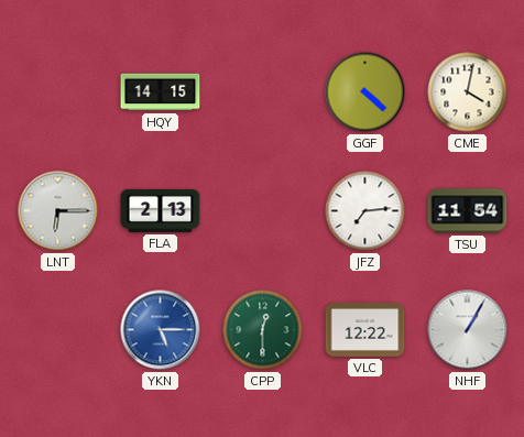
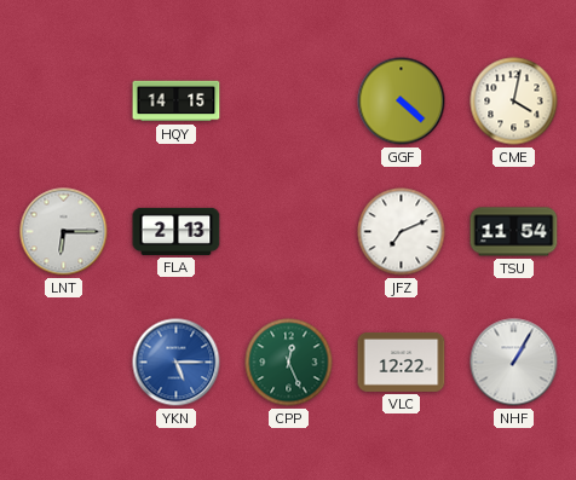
JFZ: 7:14 -> 7:11 (402, 232)
CPP: 12:30 -> 12:26 (289, 363)
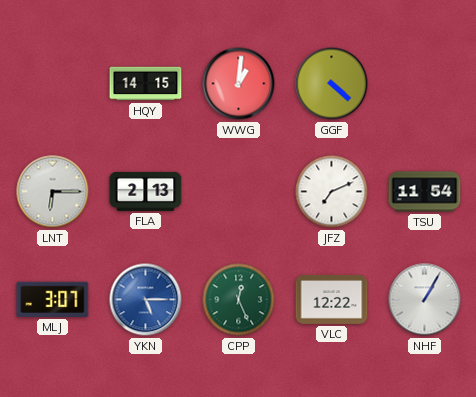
WWG: none -> 1:01 (239, 84)
CME: 4:02 -> none (514, 102)
MLJ: none -> 3:07 (53, 299)
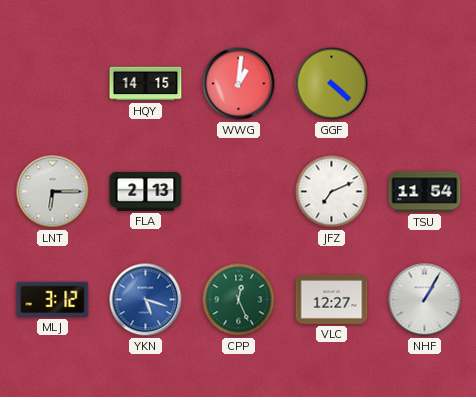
MLJ: 3:07 -> 3:12 (53, 299)
YKN: 5:15 -> 5:18 (146, 300)
VLC: 12:22 -> 12:27 (332, 300)
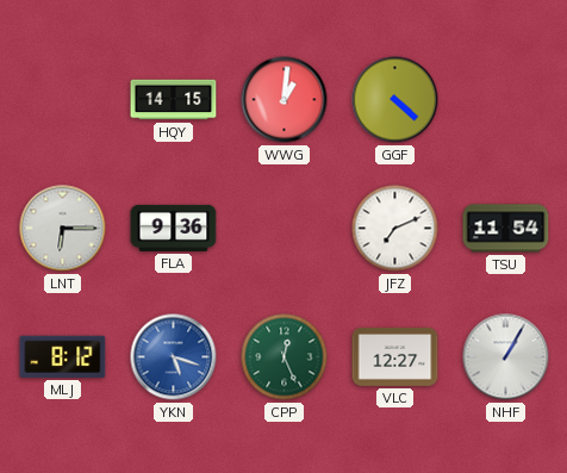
FLA: 2:13 -> 9:36 (174, 228)
MLJ: 3:12 -> 8:12 (63, 356)
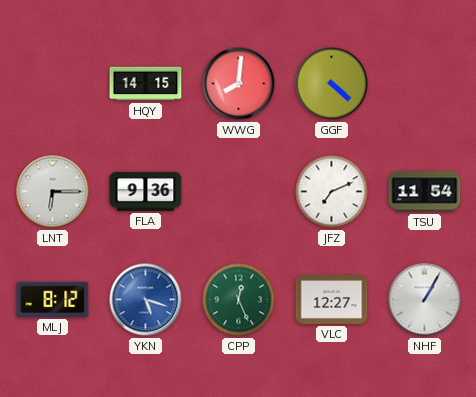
WWG: 1:01 -> 8:01 (239, 84)
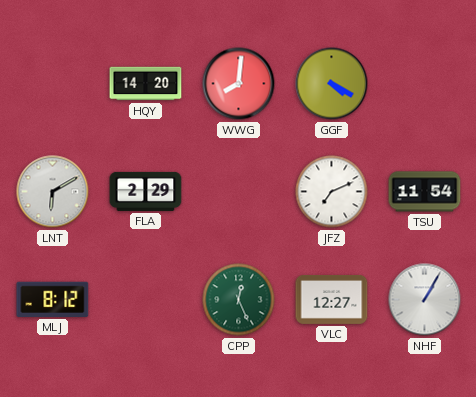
HQY: 14:15 -> 14:20 (146, 84)
GGF: 4:22 -> 4:20 (332, 84)
LNT: 6:15 -> 6:10 (53, 192)
FLA: 9:36 -> 2:29 (146, 191)
YKN: 5:18 -> none (146, 300)
